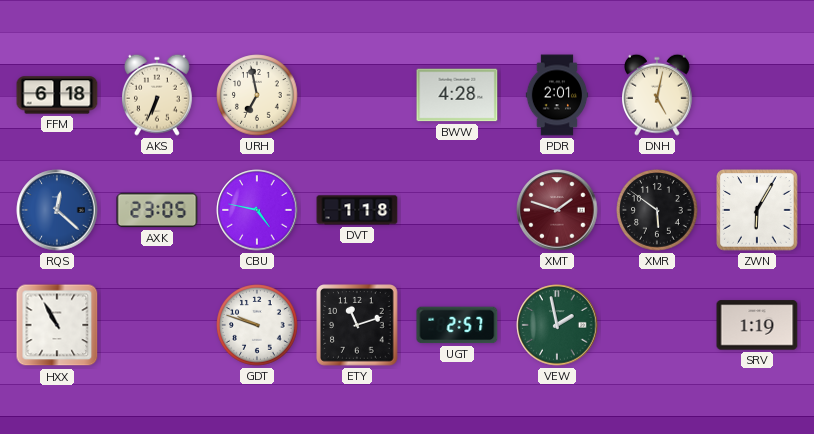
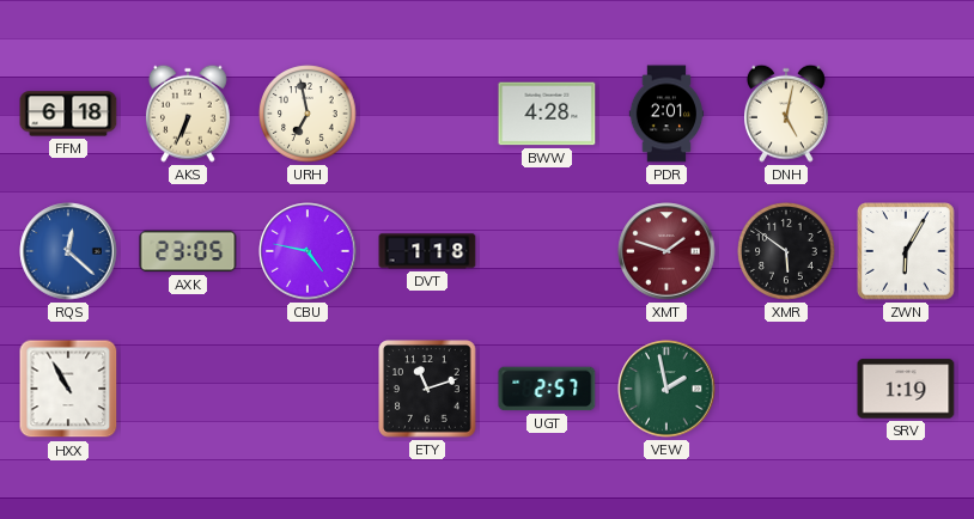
GDT: 9:48 -> none (257, 325)
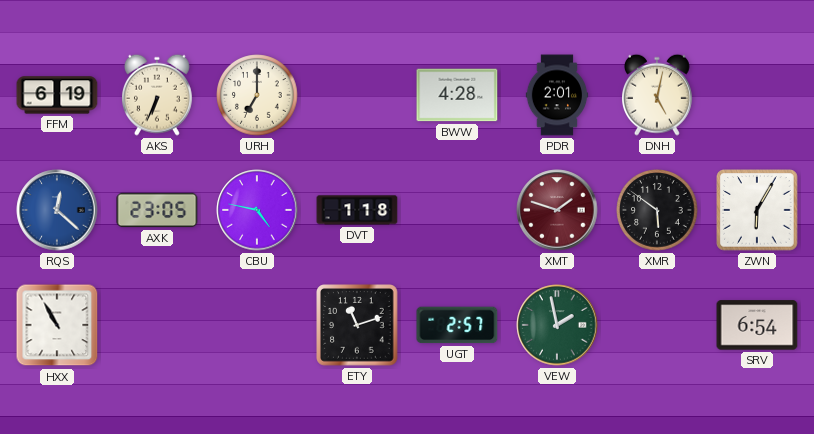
FFM: 6:18 -> 6:19 (57, 95)
URH: 6:58 -> 7:00 (257, 95)
SRV: 1:19 -> 6:54 (757, 325)
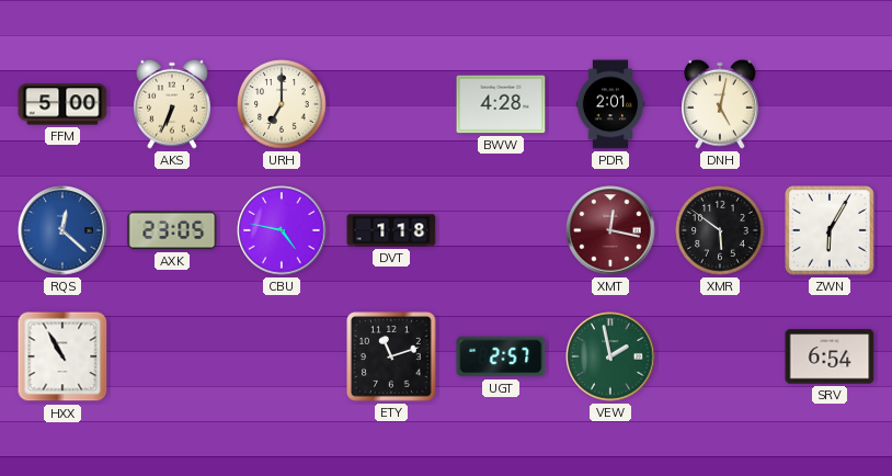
FFM: 6:19 -> 5:00 (62, 104)
XMT: 1:48 -> 12:17 (610, 230)
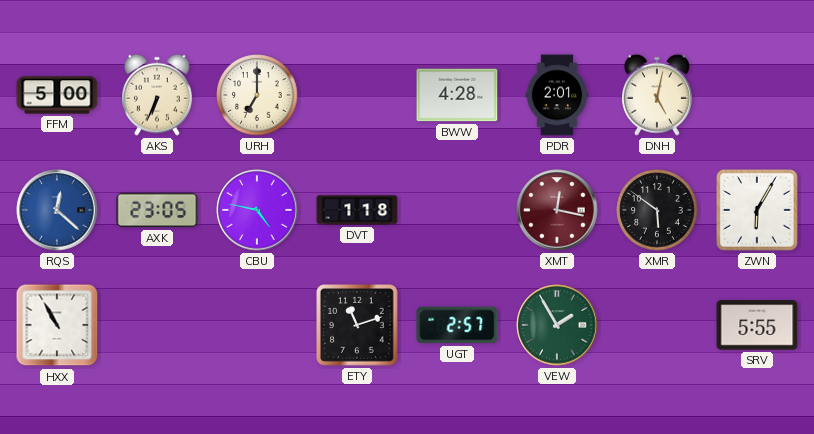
VEW: 1:58 -> 1:55 (557, 325)
SRV: 6:54 -> 5:55 (757, 325)
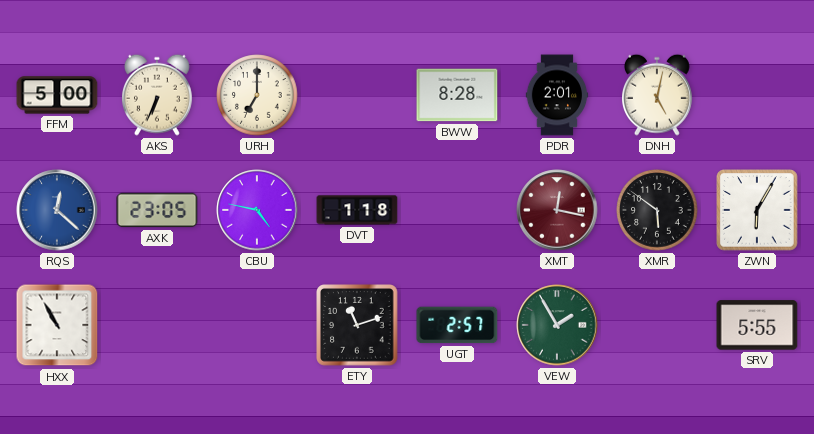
BWW: 4:28 -> 8:28 (457, 95)
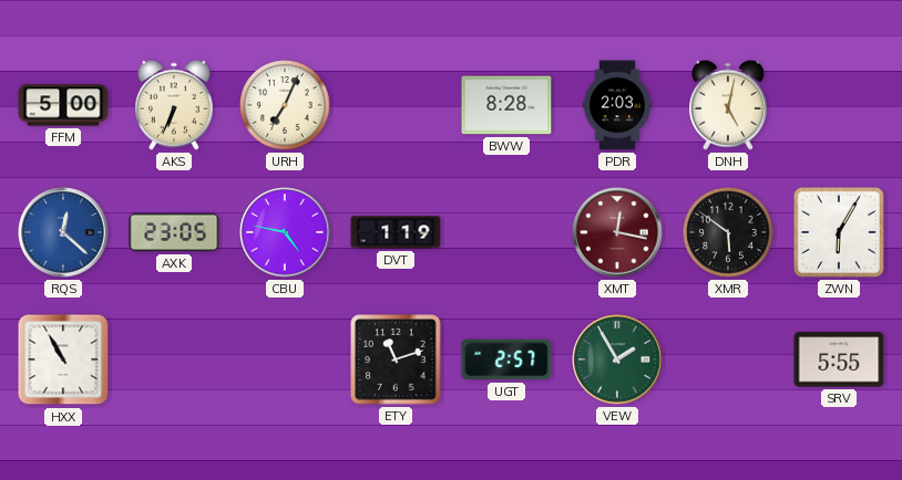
URH: 7:00 -> 7:04 (285, 105)
PDR: 2:01 -> 2:03 (617, 105)
DVT: 1:18 -> 1:19 (396, 232)
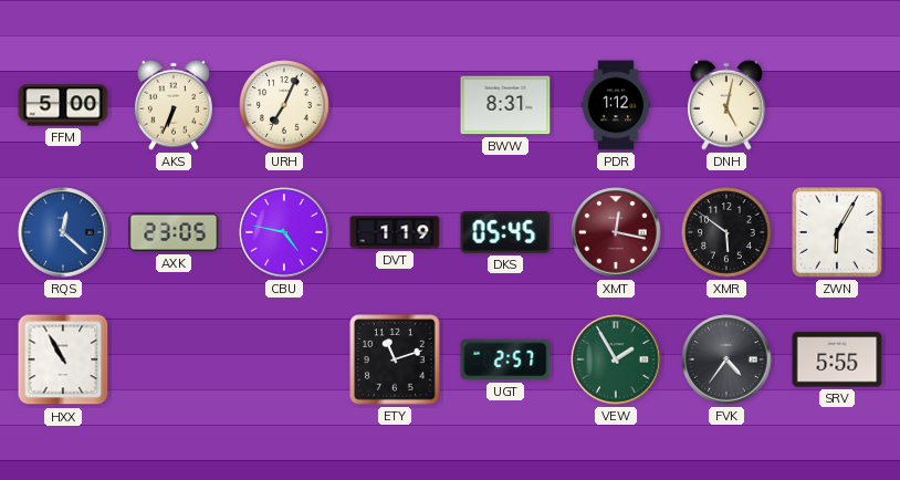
BWW: 8:28 -> 8:31 (505, 105)
PDR: 2:03 -> 1:12 (616, 105)
DKS: none -> 05:45 (505, 233)
FVK: none -> 4:36 (726, 359)
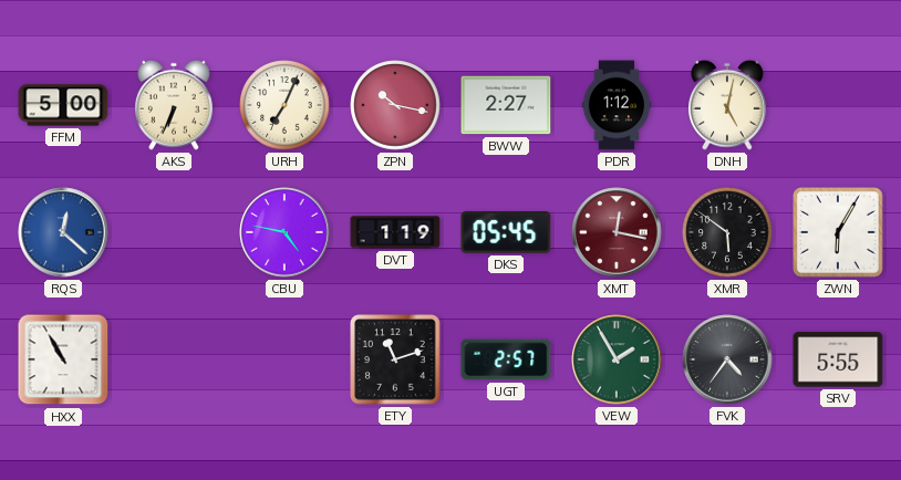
ZPN: none -> 10:17 (395, 105)
BWW: 8:31 -> 2:27 (506, 105)
AXK: 23:05 -> none (174, 232)
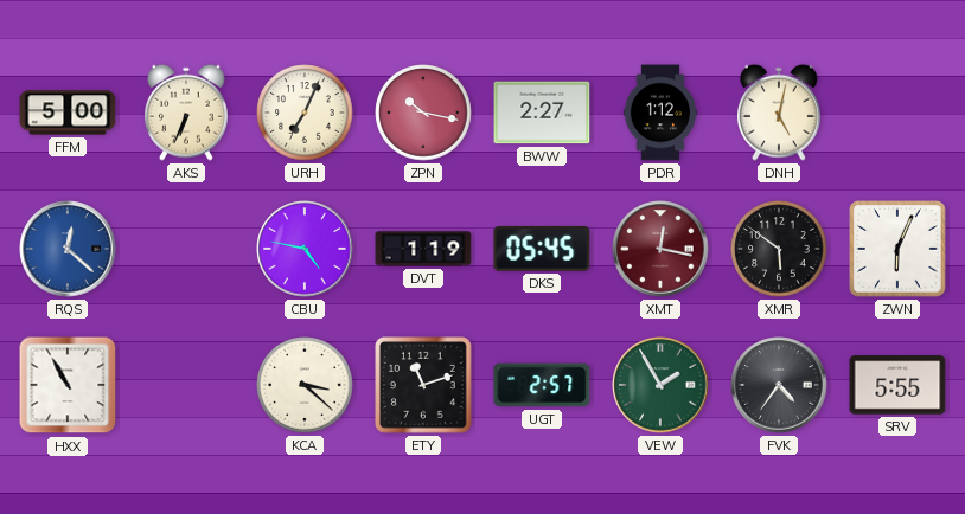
ZWN: 6:05 -> 6:04 (897, 249)
KCA: none -> 3:22 (305, 385)
